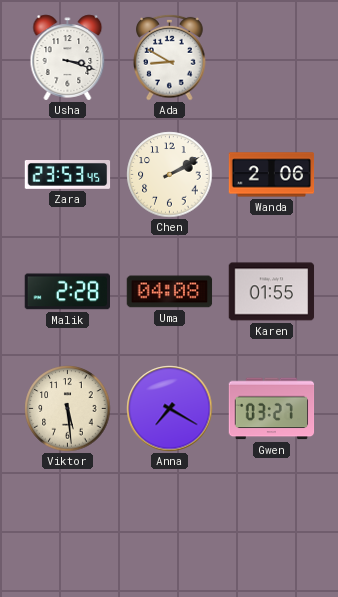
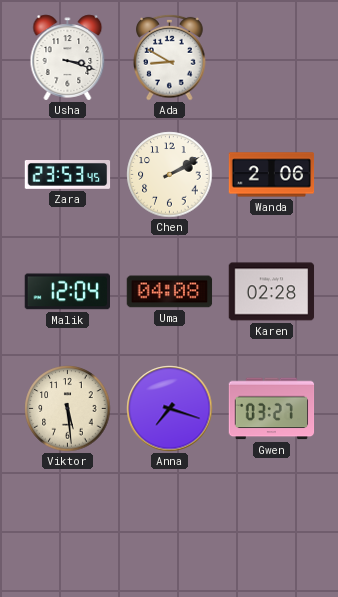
Malik: 2:28 -> 12:04 (67, 292)
Karen: 01:55 -> 02:28 (272, 292)
Anna: 7:20 -> 7:18 (170, 409)
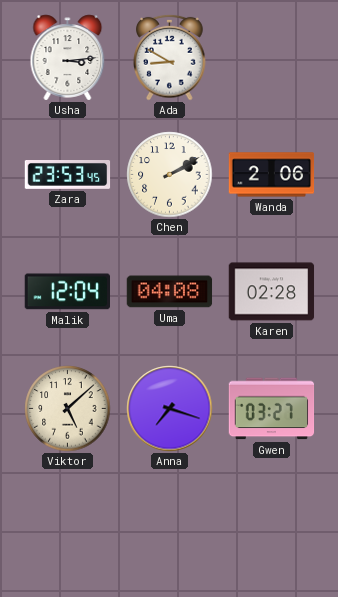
Usha: 3:18 -> 3:14 (68, 58)
Viktor: 5:29 -> 5:08 (68, 409)
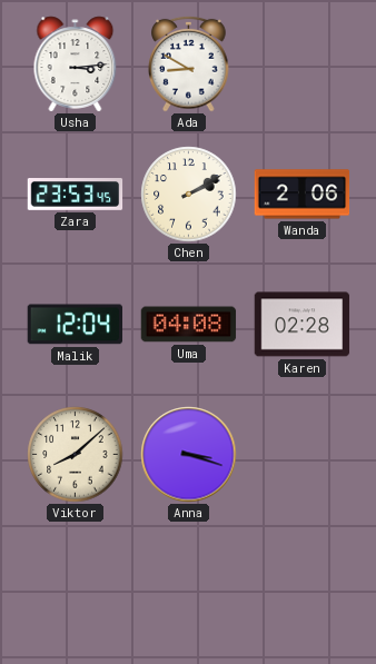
Viktor: 5:08 -> 8:08 (76, 455)
Anna: 7:18 -> 3:18 (189, 455)
Gwen: 03:27 -> none (272, 409)
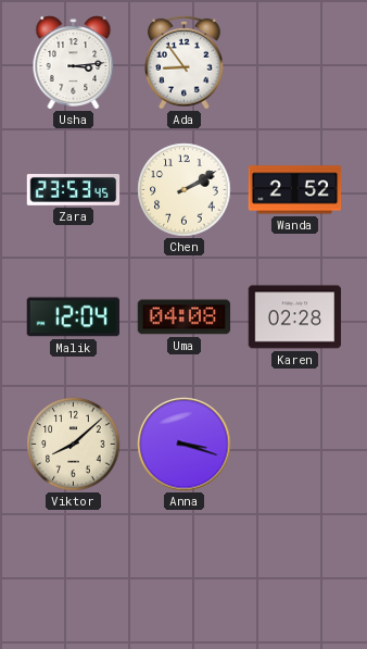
Ada: 8:50 -> 8:54 (185, 62)
Wanda: 2:06 -> 2:52 (295, 190)
